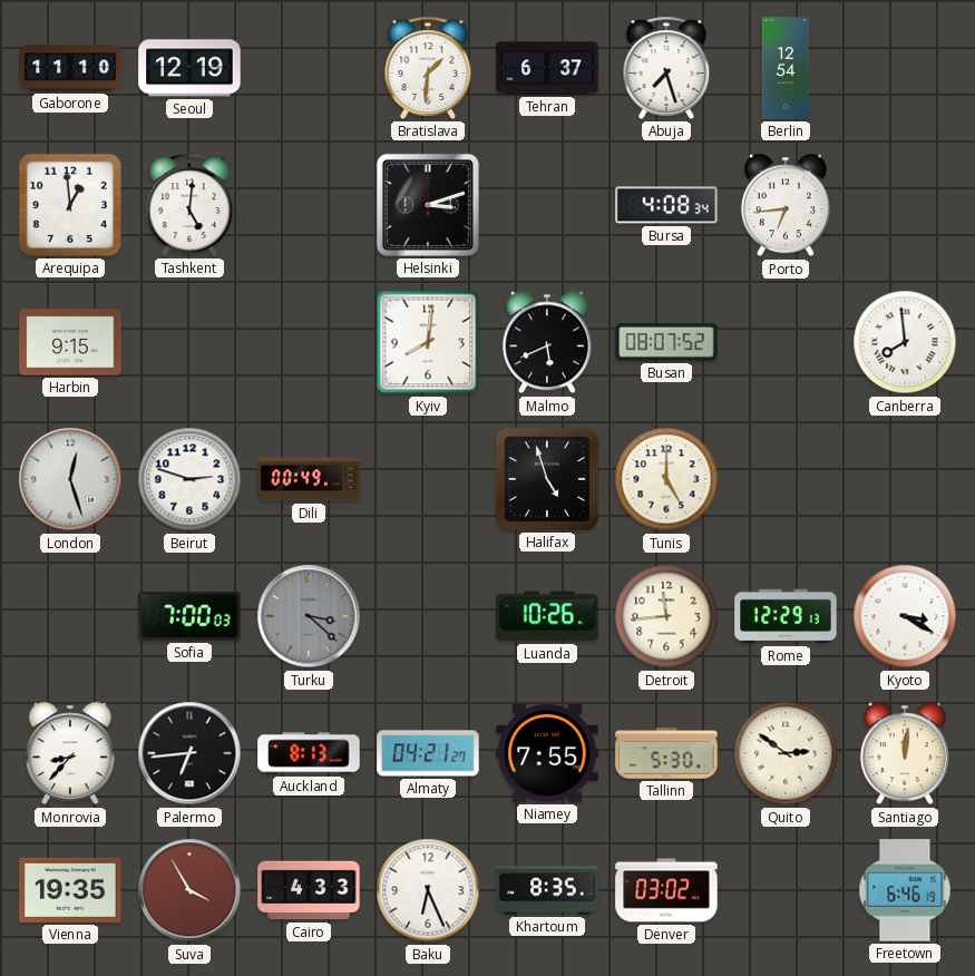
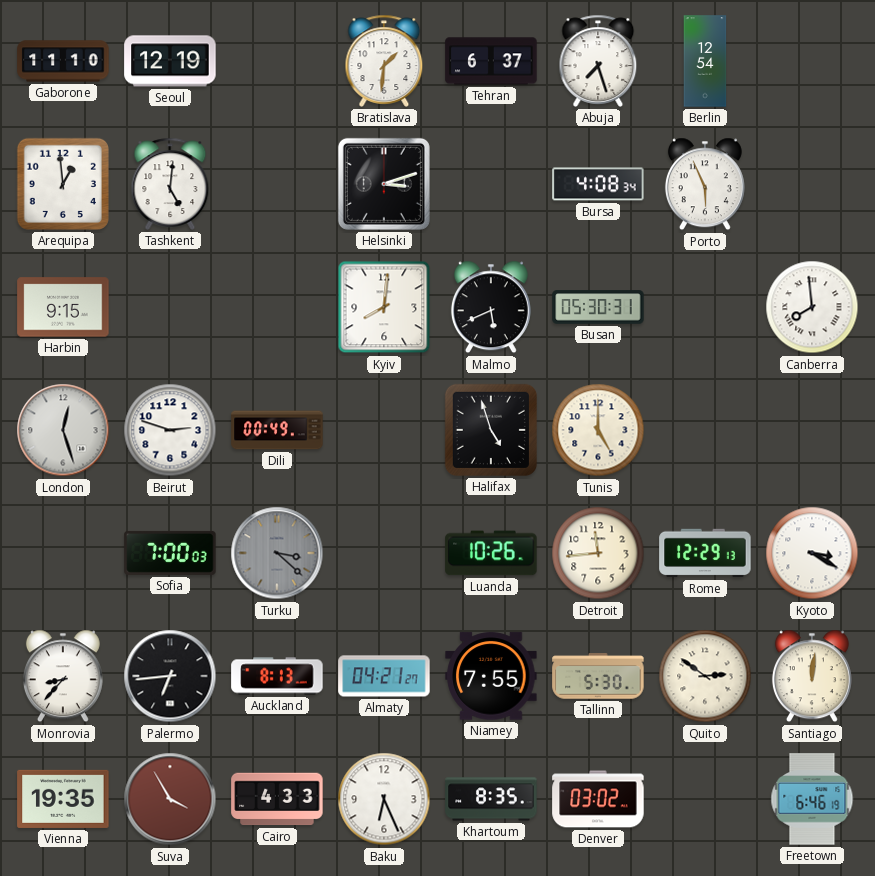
Porto: 6:44 -> 5:56 (705, 184)
Busan: 08:07 -> 05:30 (598, 307)
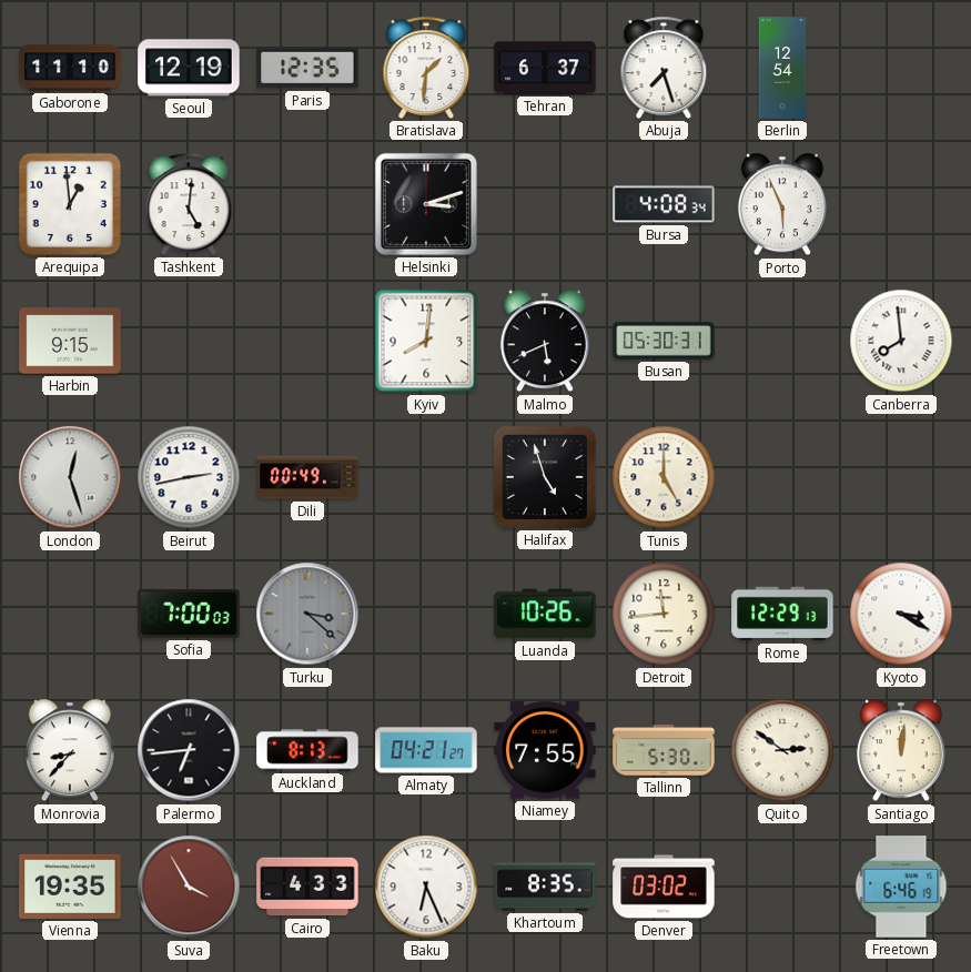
Paris: none -> 12:35 (307, 68)
Beirut: 2:48 -> 2:43 (189, 477)
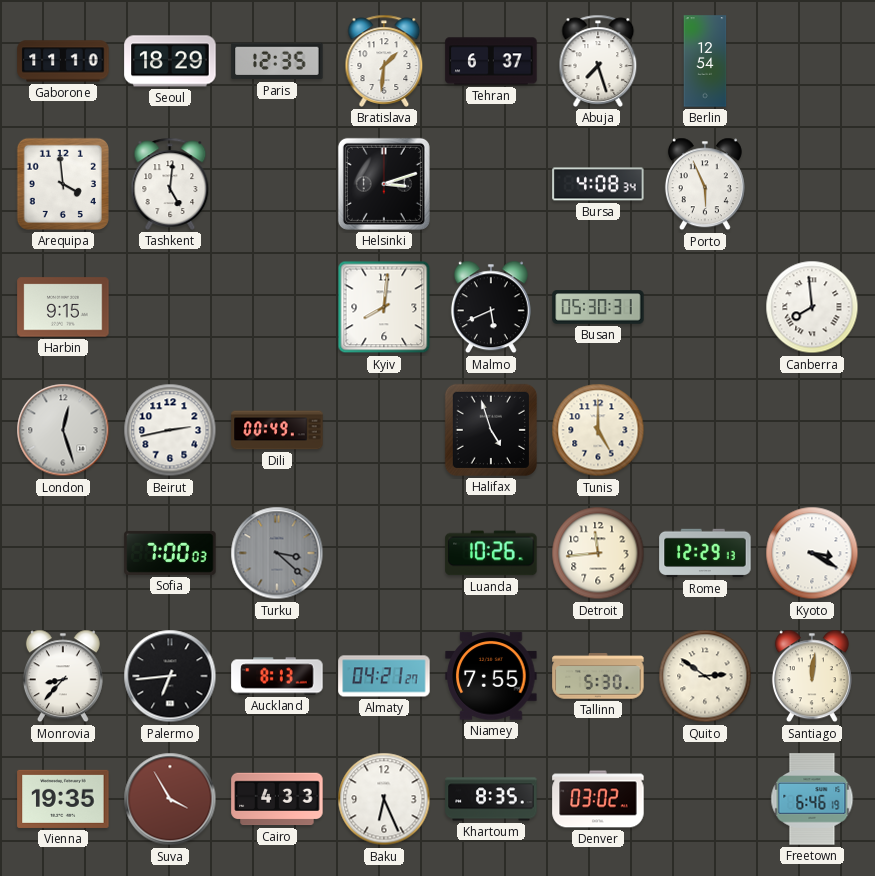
Seoul: 12:19 -> 18:29 (170, 61)
Arequipa: 12:59 -> 3:59 (63, 184)
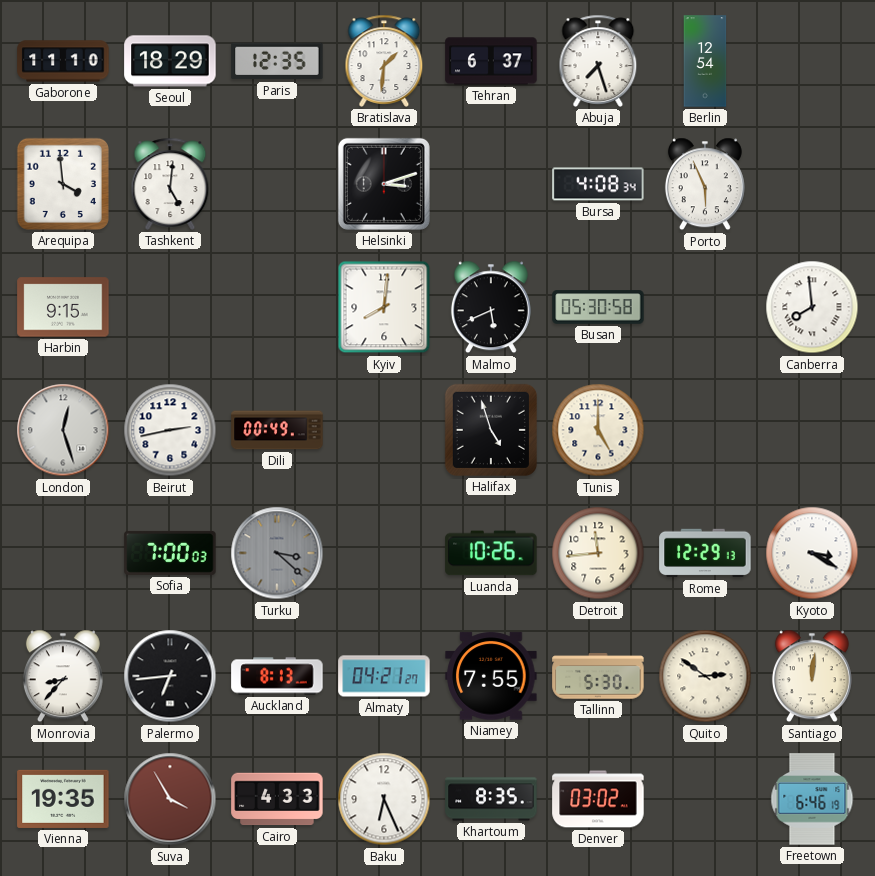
Busan: 05:30:31 -> 05:30:58 (598, 307)
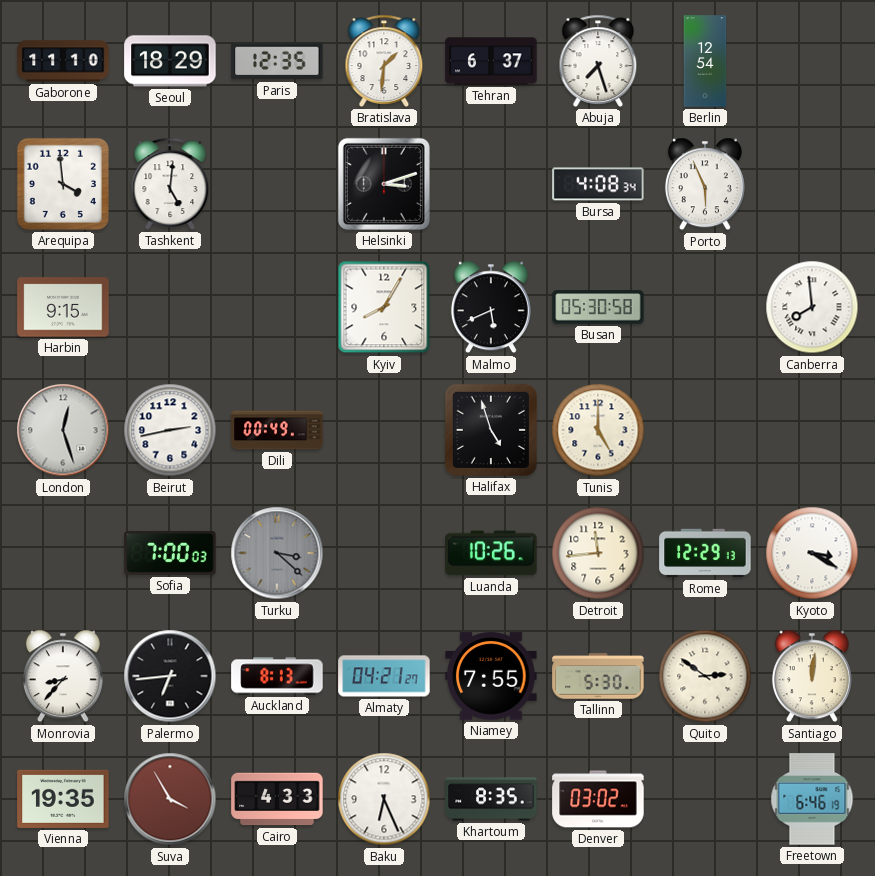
Kyiv: 8:01 -> 8:05 (384, 307)
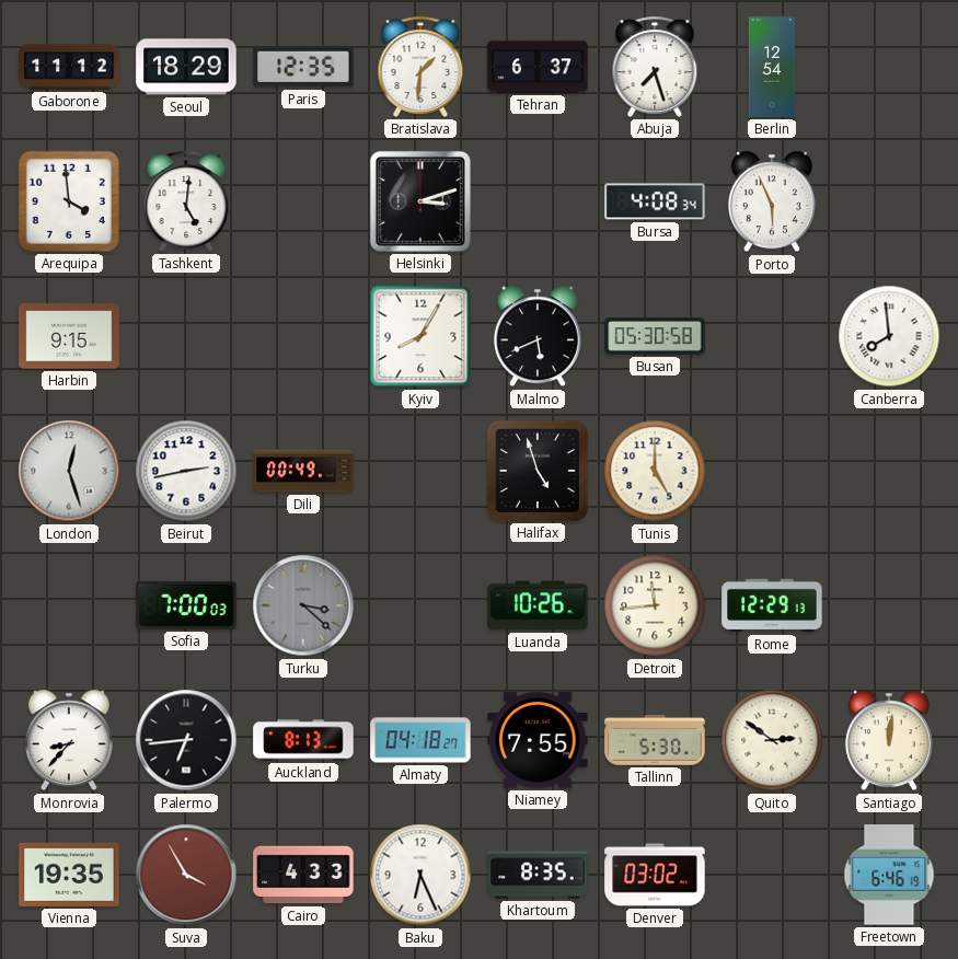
Gaborone: 11:10 -> 11:12 (69, 67)
Kyoto: 3:20 -> none (812, 553)
Almaty: 04:21 -> 04:18 (420, 740)
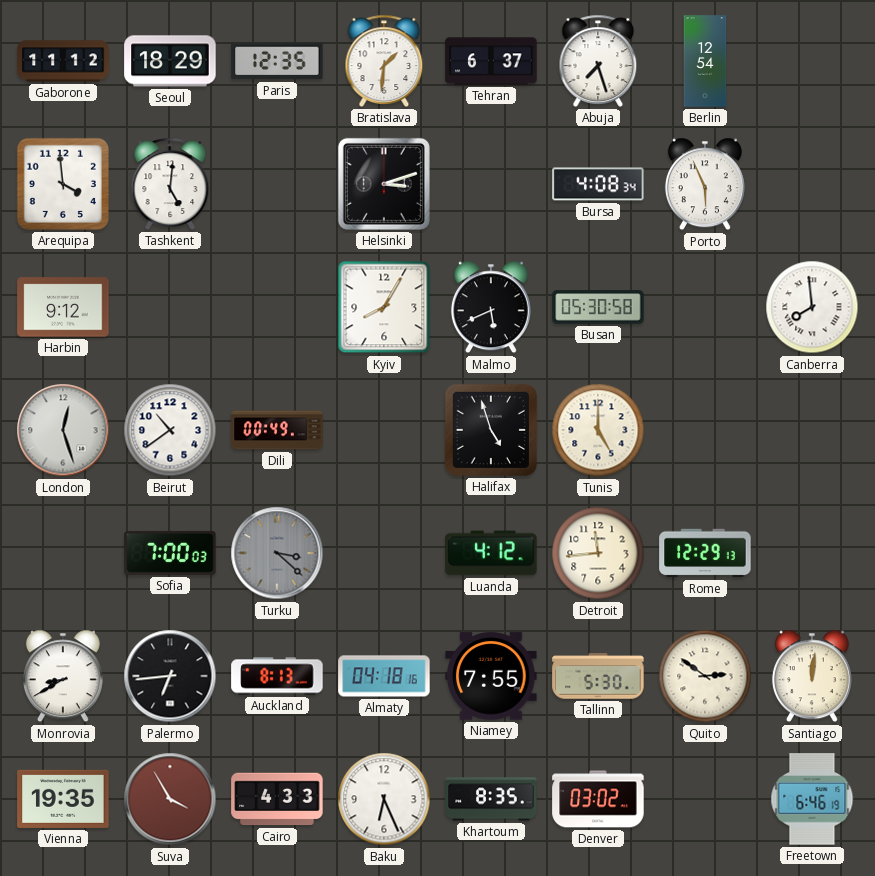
Harbin: 9:15 -> 9:12 (63, 307)
Beirut: 2:43 -> 10:39 (170, 430)
Luanda: 10:26 -> 4:12 (491, 553)
Monrovia: 8:37 -> 8:40 (63, 676)
Almaty: 04:18:27 -> 04:18:16 (384, 676)
